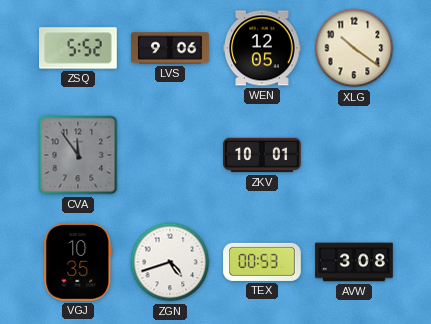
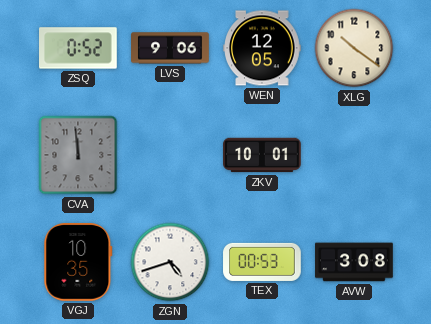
ZSQ: 5:52 -> 0:52 (79, 48)
CVA: 11:54 -> 11:59 (78, 155)
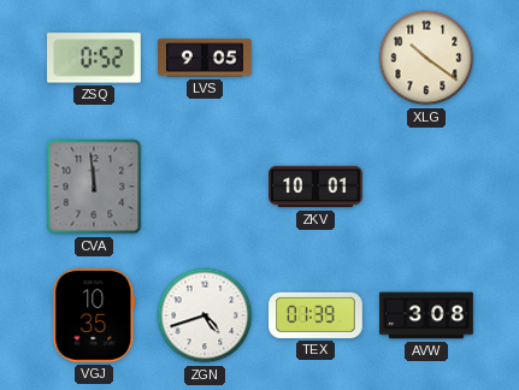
LVS: 9:06 -> 9:05 (205, 58)
WEN: 12:05 -> none (262, 48)
TEX: 00:53 -> 01:39 (315, 315)
